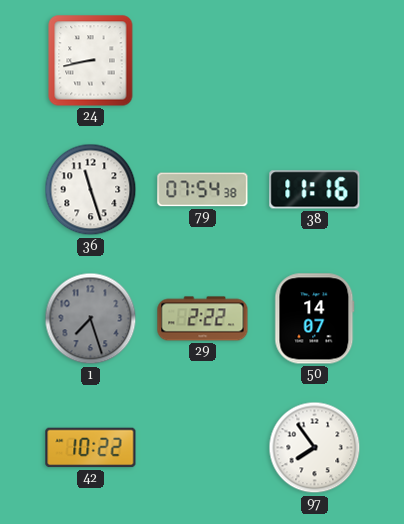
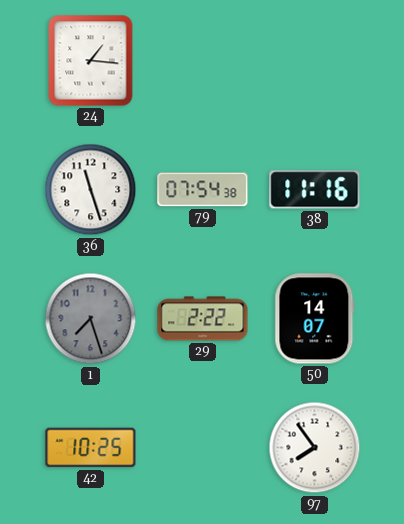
24: 8:43 -> 1:16 (91, 61)
42: 10:22 -> 10:25 (91, 448)
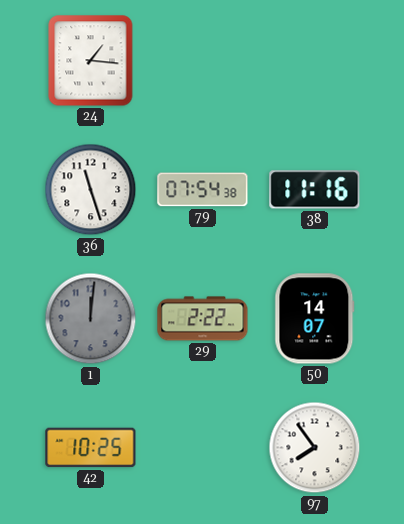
1: 7:27 -> 12:01 (91, 319)
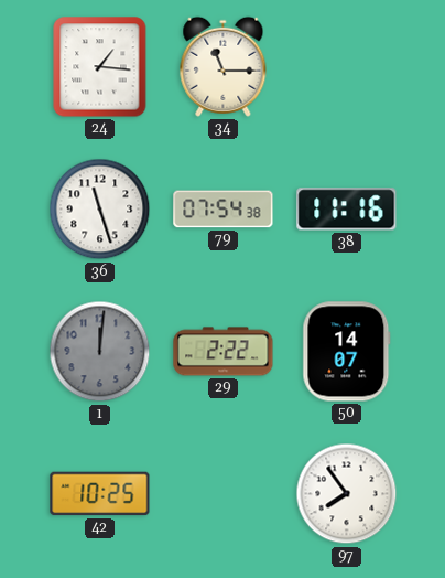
34: none -> 11:15 (224, 66)
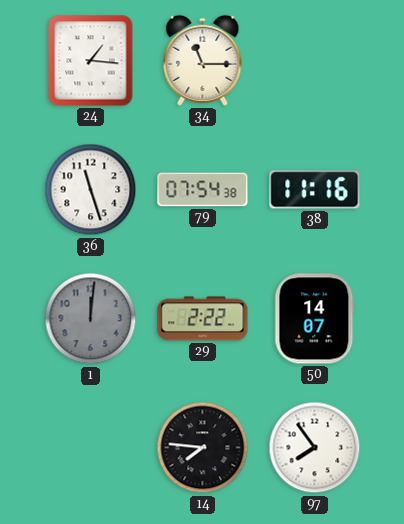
42: 10:25 -> none (100, 494)
14: none -> 7:46 (203, 448)
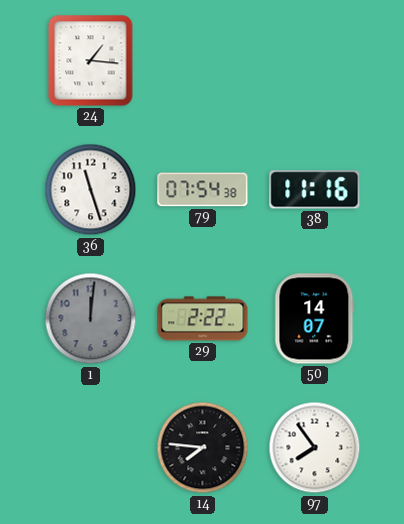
34: 11:15 -> none (203, 60)
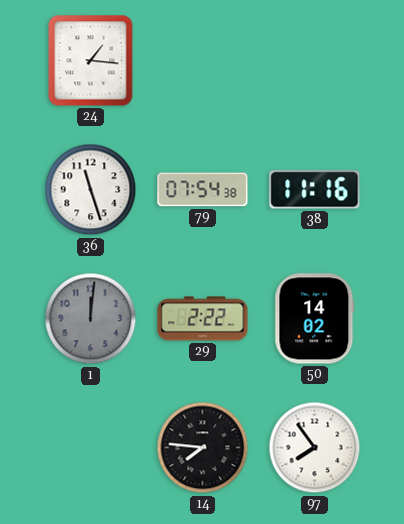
50: 14:07 -> 14:02 (315, 319)
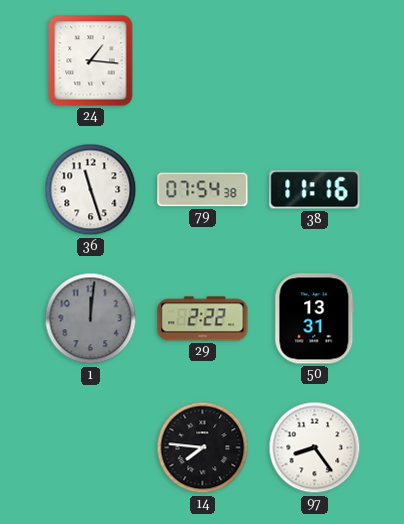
50: 14:02 -> 13:31 (315, 319)
97: 7:54 -> 8:24 (315, 448)
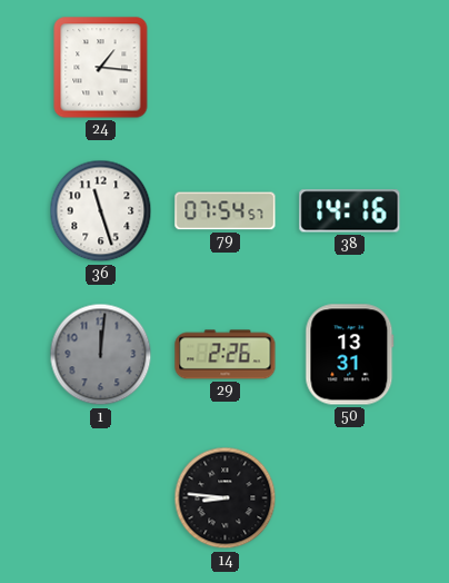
79: 07:54:38 -> 07:54:57 (226, 211)
38: 11:16 -> 14:16 (350, 211)
29: 2:22 -> 2:26 (226, 355)
14: 7:46 -> 8:46 (226, 498)
97: 8:24 -> none (315, 448)
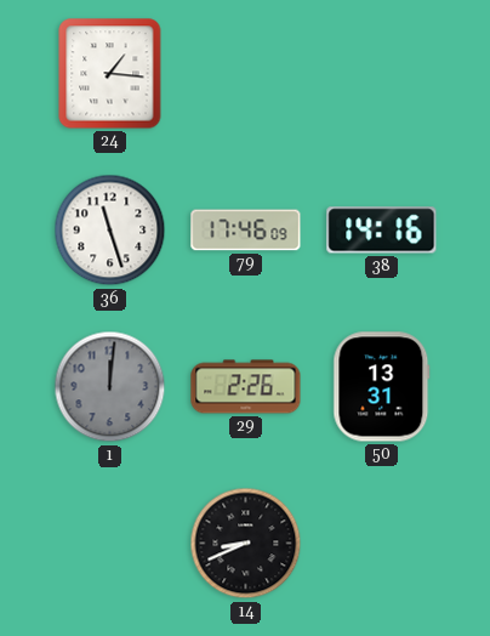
79: 07:54 -> 17:46 (246, 231)
14: 8:46 -> 8:41 (246, 544)
